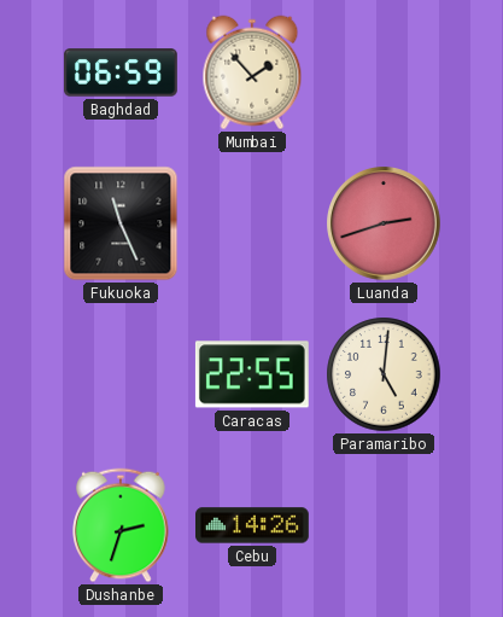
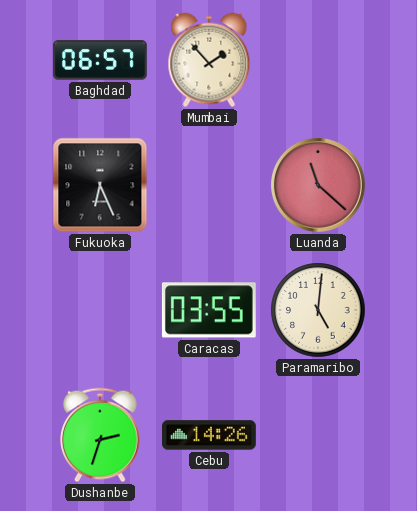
Baghdad: 06:59 -> 06:57 (100, 60)
Fukuoka: 11:26 -> 6:26 (100, 185)
Luanda: 2:42 -> 11:22 (319, 186)
Caracas: 22:55 -> 03:55 (209, 310)
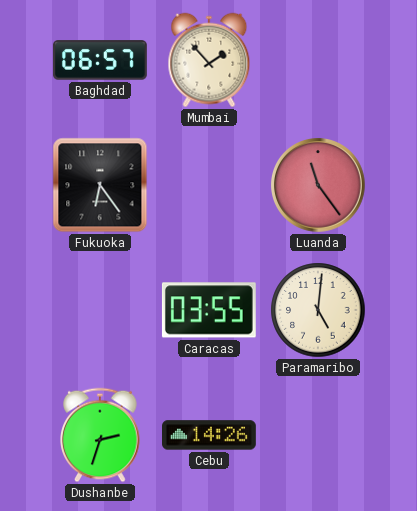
Fukuoka: 6:26 -> 6:24 (100, 185)
Luanda: 11:22 -> 11:24 (319, 186)
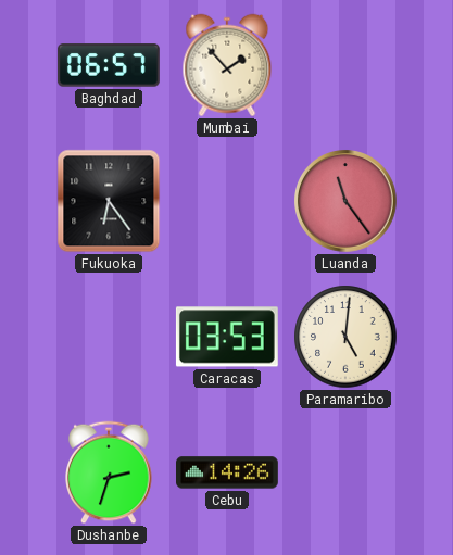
Caracas: 03:55 -> 03:53 (227, 337)
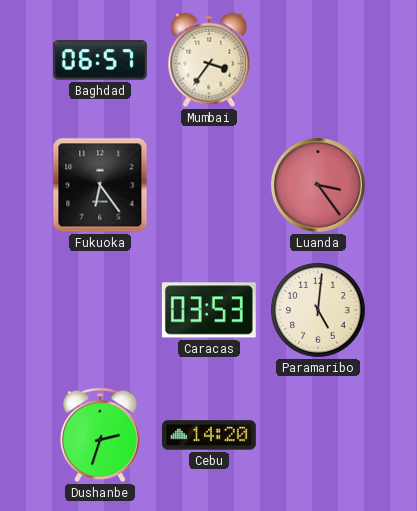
Mumbai: 1:53 -> 3:36 (209, 60)
Luanda: 11:24 -> 3:24 (319, 186)
Cebu: 14:26 -> 14:20 (210, 435)
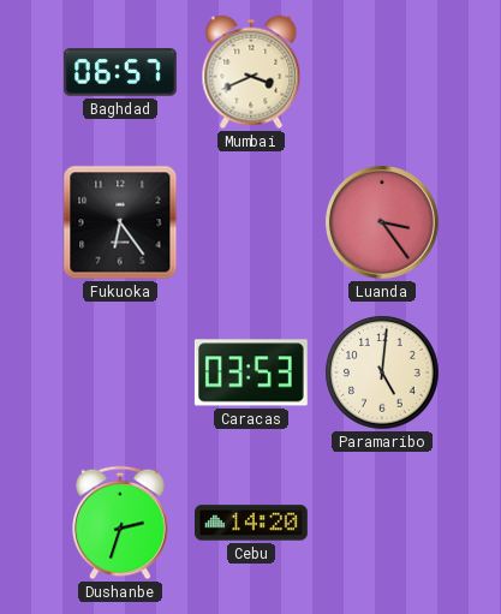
Mumbai: 3:36 -> 3:41 (251, 72)
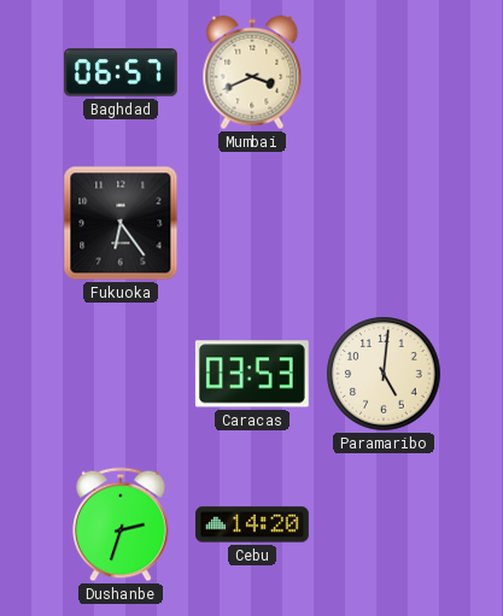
Luanda: 3:24 -> none (383, 223)
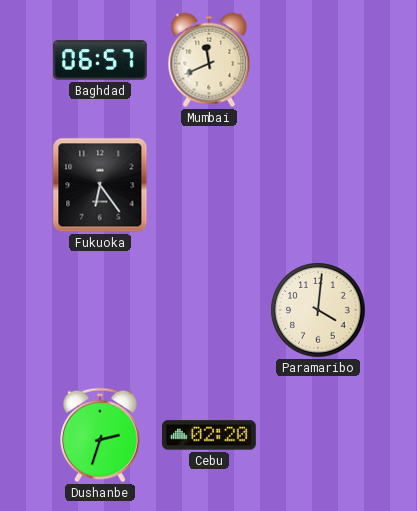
Mumbai: 3:41 -> 11:41 (209, 60)
Caracas: 03:53 -> none (252, 374)
Paramaribo: 5:01 -> 4:01 (318, 310)
Cebu: 14:20 -> 02:20 (210, 435)
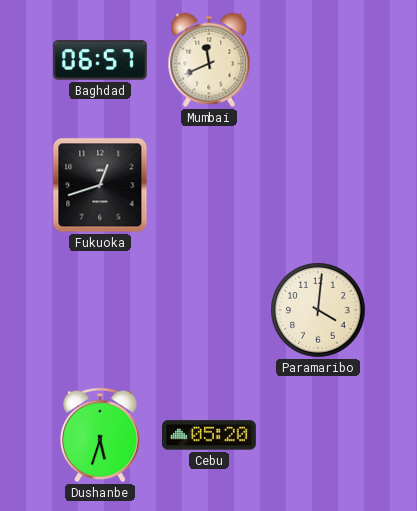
Fukuoka: 6:24 -> 12:42 (100, 185)
Dushanbe: 2:33 -> 5:33 (100, 435)
Cebu: 02:20 -> 05:20 (210, 435)
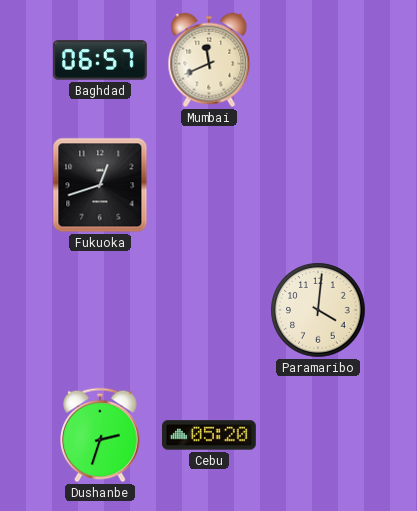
Dushanbe: 5:33 -> 2:33 (100, 435)
